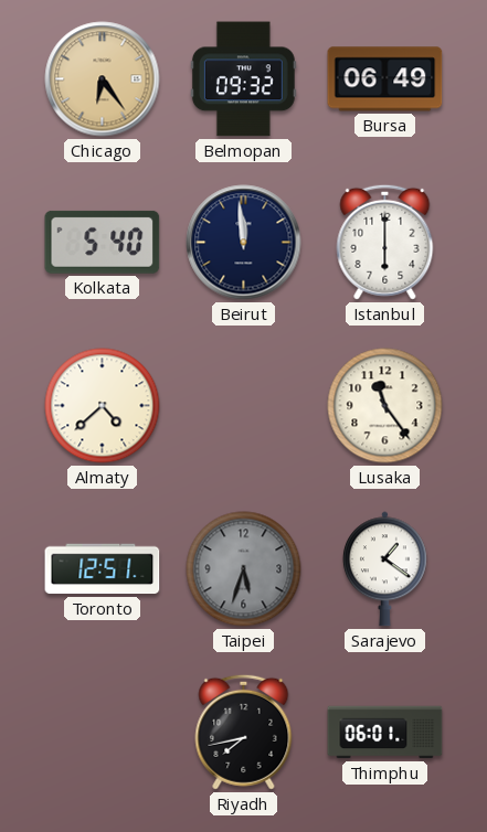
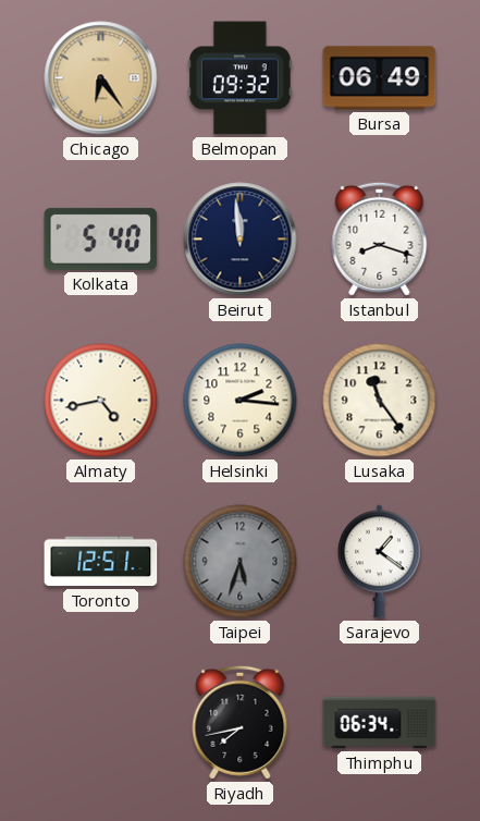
Istanbul: 6:00 -> 8:18 (380, 238)
Almaty: 4:38 -> 4:43 (101, 401)
Helsinki: none -> 2:16 (241, 401)
Thimphu: 06:01 -> 06:34 (380, 723)
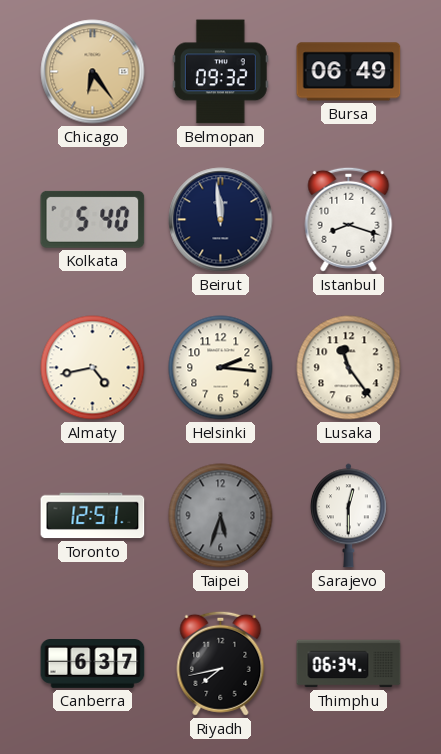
Sarajevo: 1:21 -> 12:30 (348, 516)
Canberra: none -> 6:37 (93, 664)
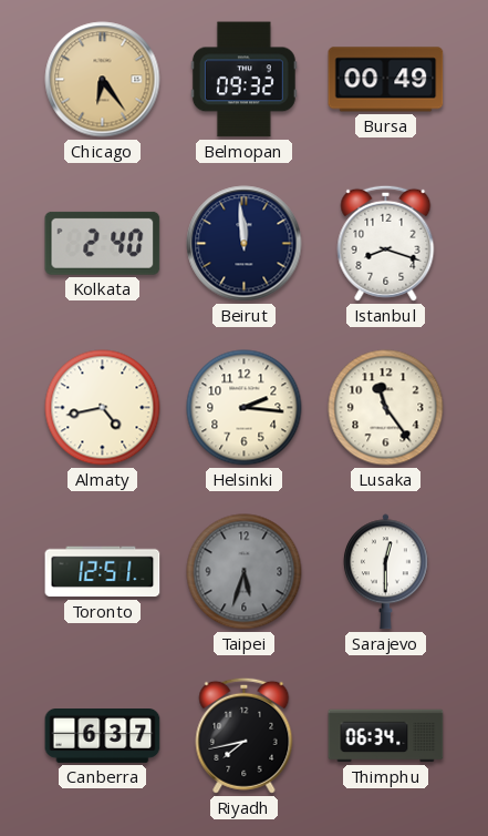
Bursa: 06:49 -> 00:49 (386, 80)
Kolkata: 5:40 -> 2:40 (103, 243)
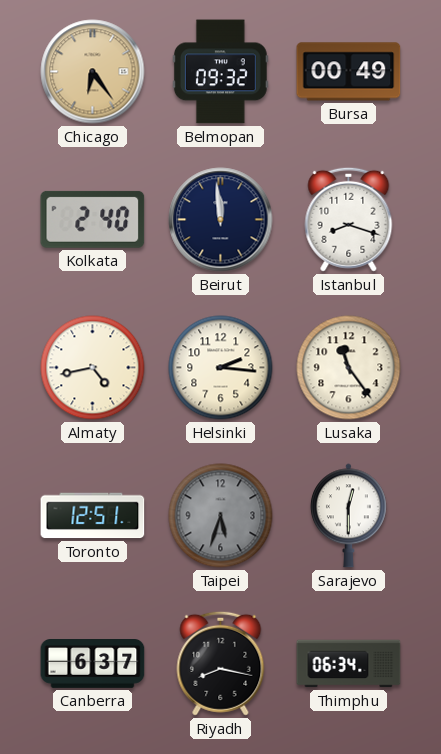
Riyadh: 7:43 -> 8:17 (221, 663)
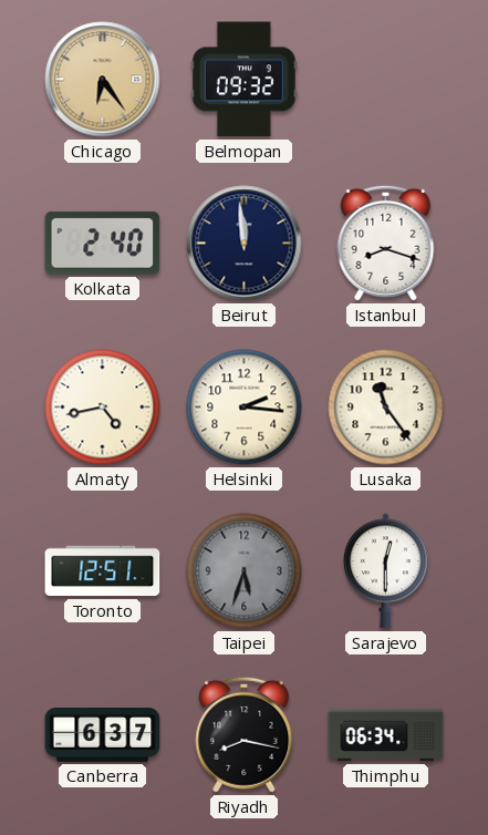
Bursa: 00:49 -> none (349, 72)
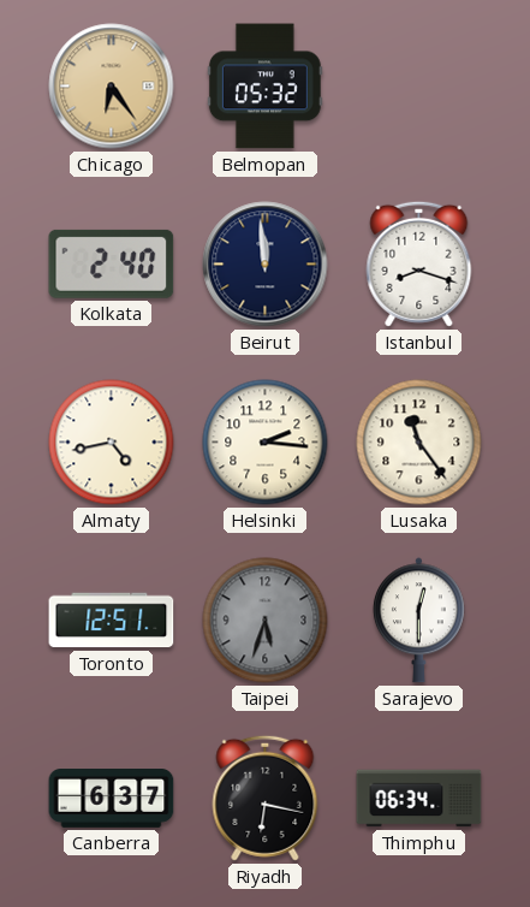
Belmopan: 09:32 -> 05:32 (264, 87)
Riyadh: 8:17 -> 6:17 (266, 798)
